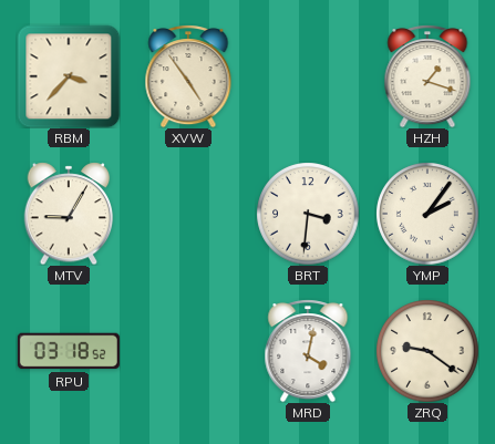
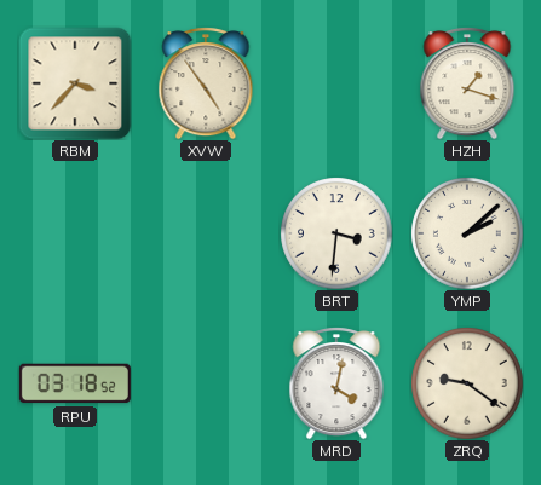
MTV: 9:05 -> none (69, 214)
YMP: 2:06 -> 2:08 (467, 233)
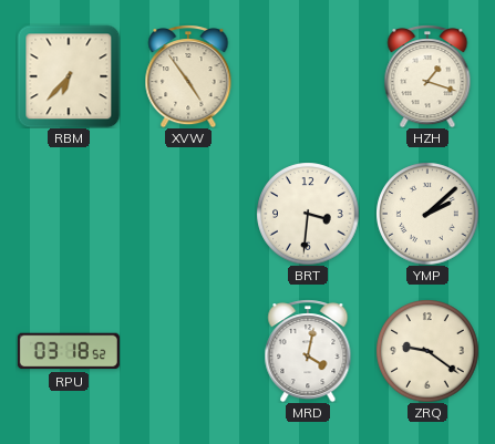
RBM: 3:37 -> 6:37 (69, 76)
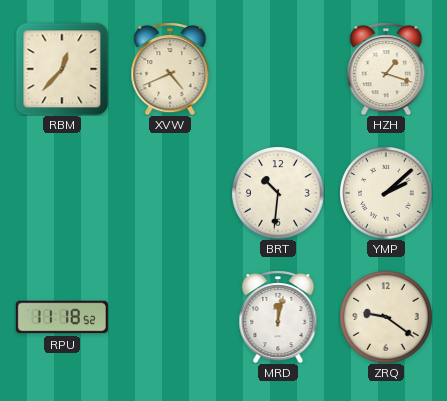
RBM: 6:37 -> 12:37 (62, 69)
XVW: 4:54 -> 4:41 (170, 69)
BRT: 3:31 -> 10:31 (278, 193)
RPU: 03:18 -> 11:18 (62, 317)
MRD: 4:02 -> 12:02 (278, 317)
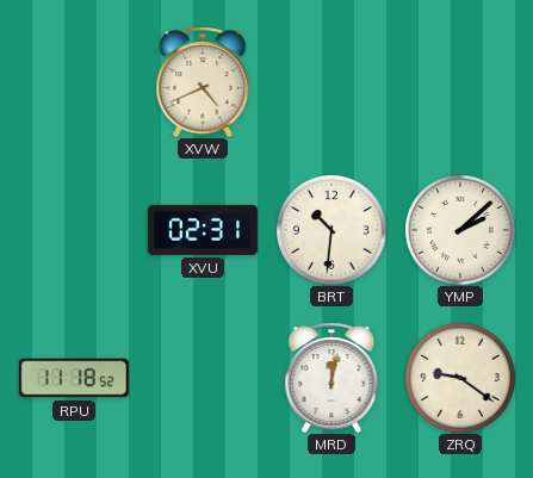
RBM: 12:37 -> none (62, 69)
HZH: 1:18 -> none (386, 69)
XVU: none -> 02:31 (203, 230)
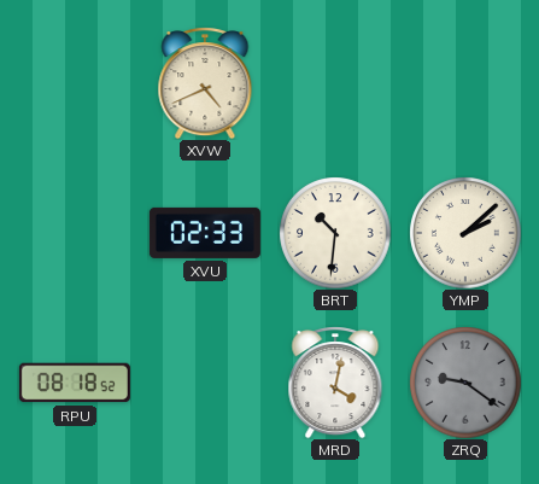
XVU: 02:31 -> 02:33 (205, 233)
RPU: 11:18 -> 08:18 (75, 383)
MRD: 12:02 -> 4:02 (335, 383)
ZRQ dial: cream -> grey (465, 383)
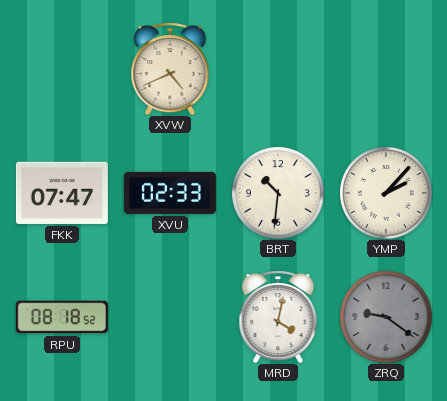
FKK: none -> 07:47 (62, 193)
YMP: 2:08 -> 2:07 (386, 193)
